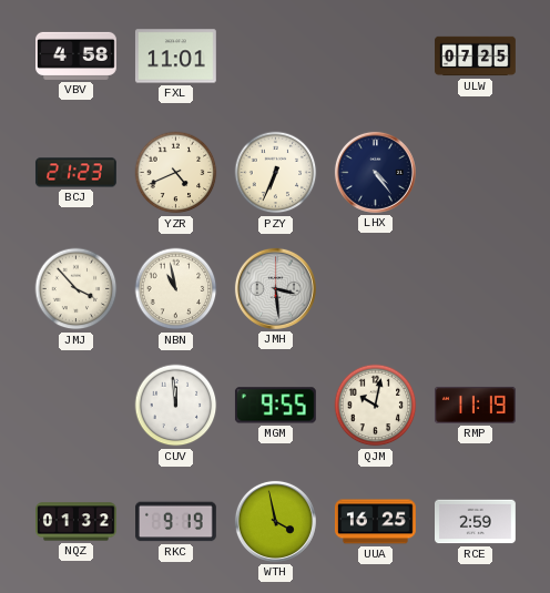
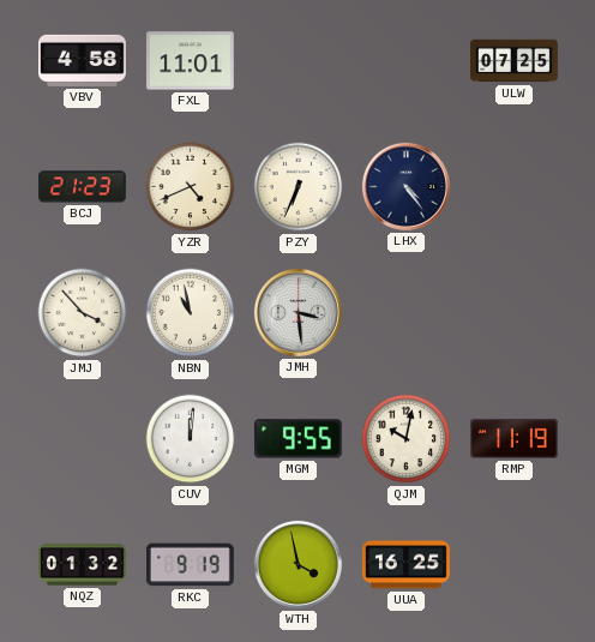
CUV: 11:59 -> 12:01 (191, 439)
RCE: 2:59 -> none (476, 522)
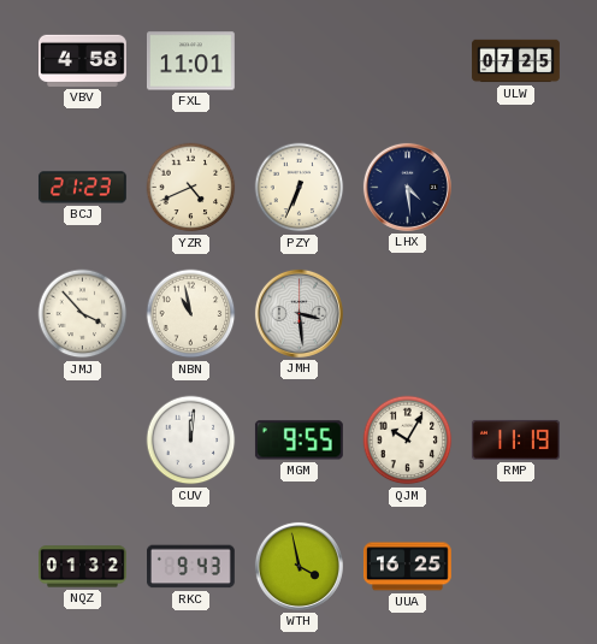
LHX: 4:24 -> 4:29 (407, 187)
QJM: 10:02 -> 10:05 (408, 441)
RKC: 9:19 -> 9:43 (191, 567)
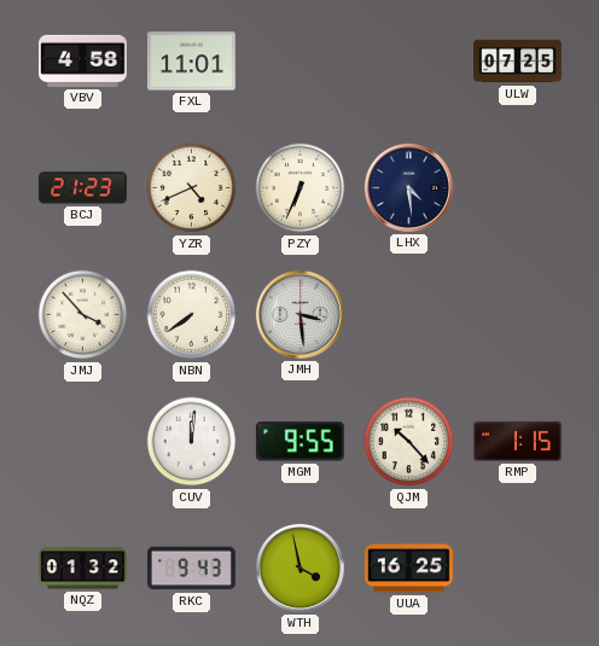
NBN: 10:58 -> 7:39 (192, 315)
QJM: 10:05 -> 10:23 (409, 442)
RMP: 11:19 -> 1:15 (517, 441)
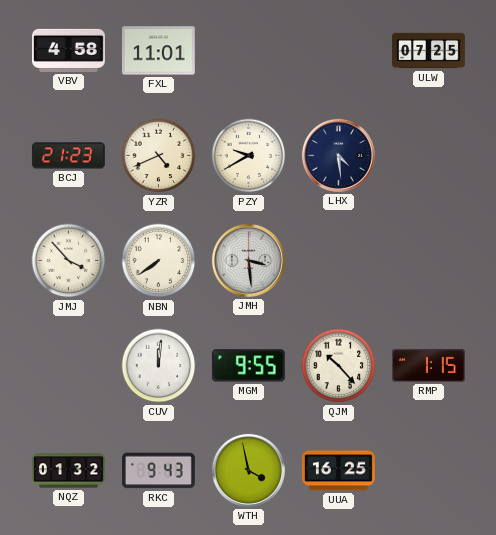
PZY: 6:34 -> 9:40 (249, 156)
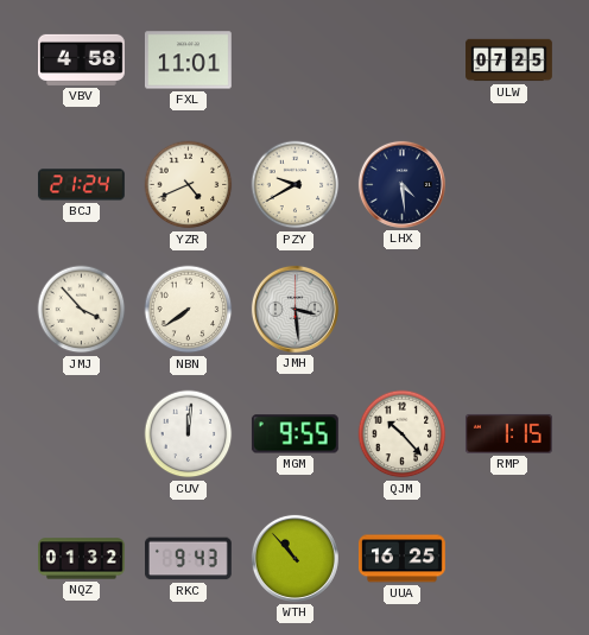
BCJ: 21:23 -> 21:24 (81, 185)
WTH: 3:58 -> 10:53 (294, 558)
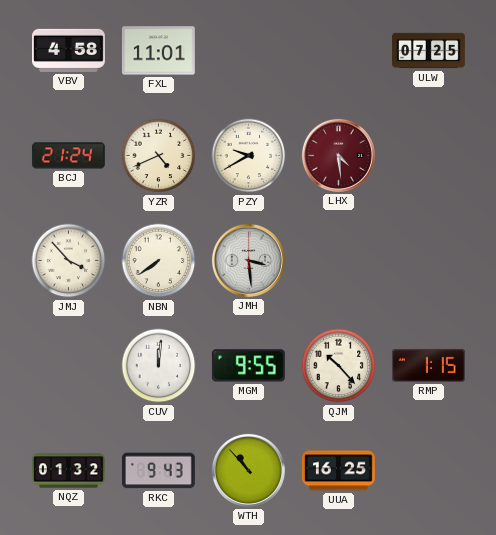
LHX dial: navy -> burgundy (338, 155)
